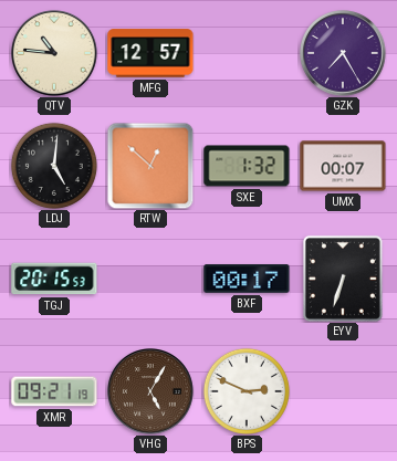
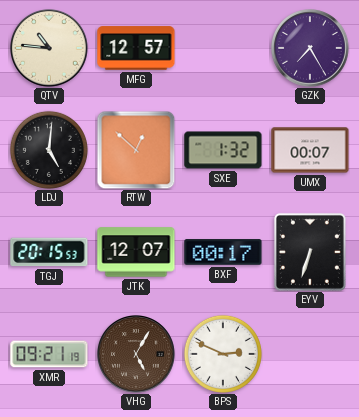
JTK: none -> 12:07 (136, 252)
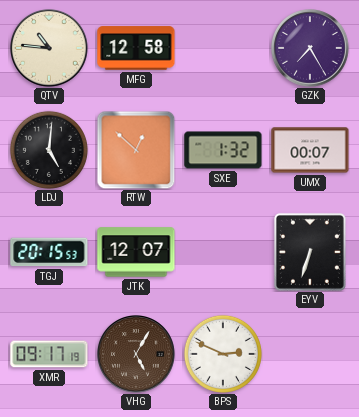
MFG: 12:57 -> 12:58 (136, 48)
BXF: 00:17 -> none (223, 252)
XMR: 09:21 -> 09:17 (49, 354)
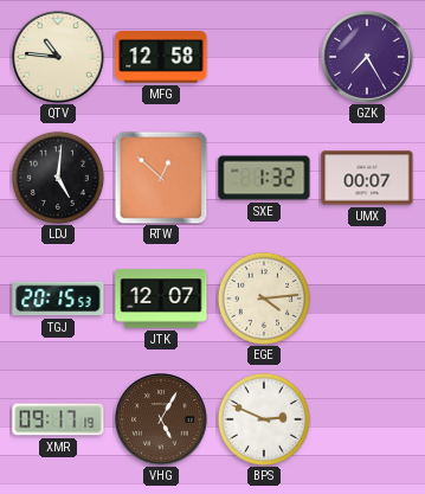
EGE: none -> 4:14 (264, 299)
EYV: 6:33 -> none (310, 252)
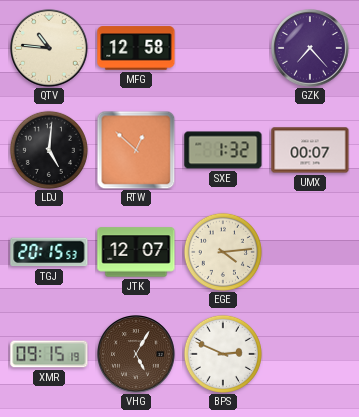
GZK: 7:25 -> 7:23 (311, 49)
XMR: 09:17 -> 09:15 (49, 354)
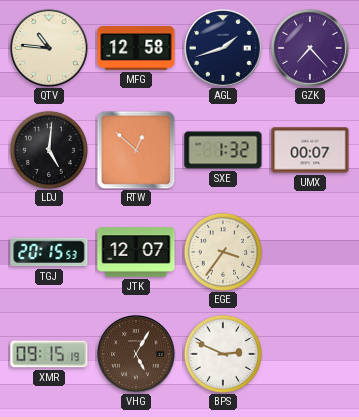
AGL: none -> 1:42 (224, 49)
EGE: 4:14 -> 3:36 (223, 252)
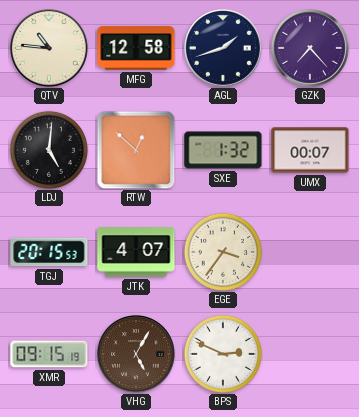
JTK: 12:07 -> 4:07 (136, 252)
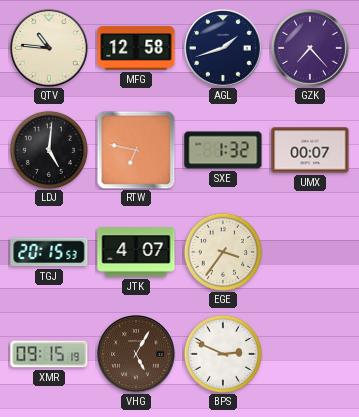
RTW: 12:52 -> 6:47 (136, 150)
